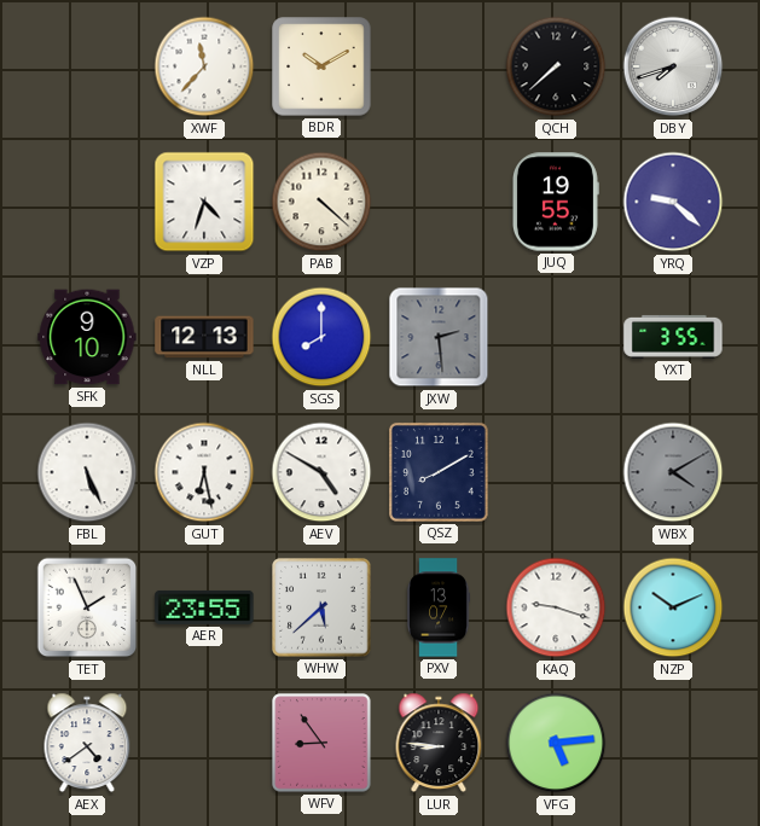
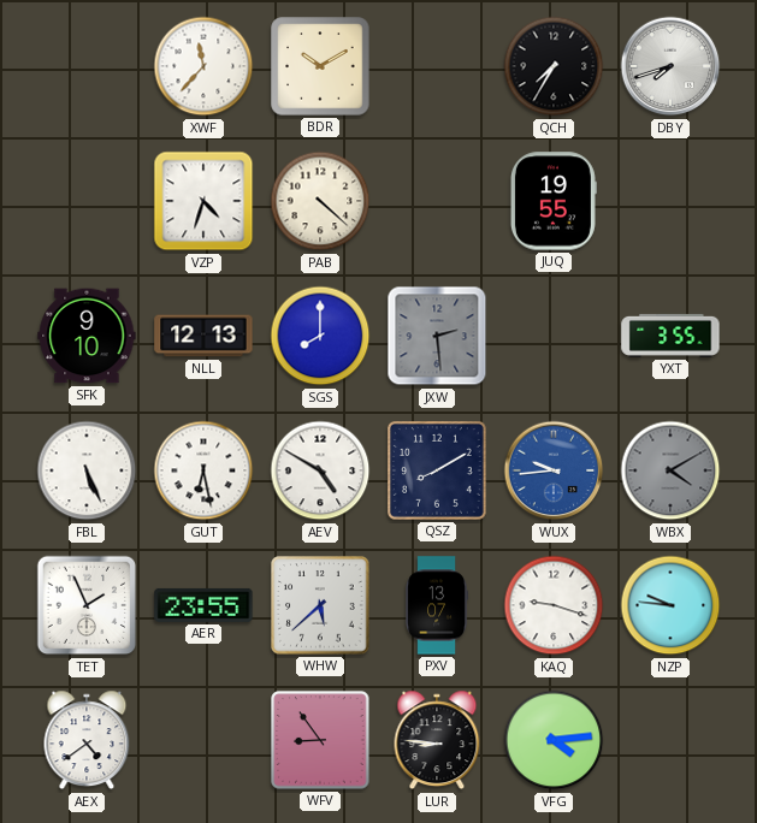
QCH: 7:38 -> 7:35 (554, 66)
YRQ: 9:22 -> none (673, 202)
WUX: none -> 9:44 (554, 470)
NZP: 10:11 -> 9:46 (670, 605)
VFG: 5:14 -> 4:14 (554, 740)
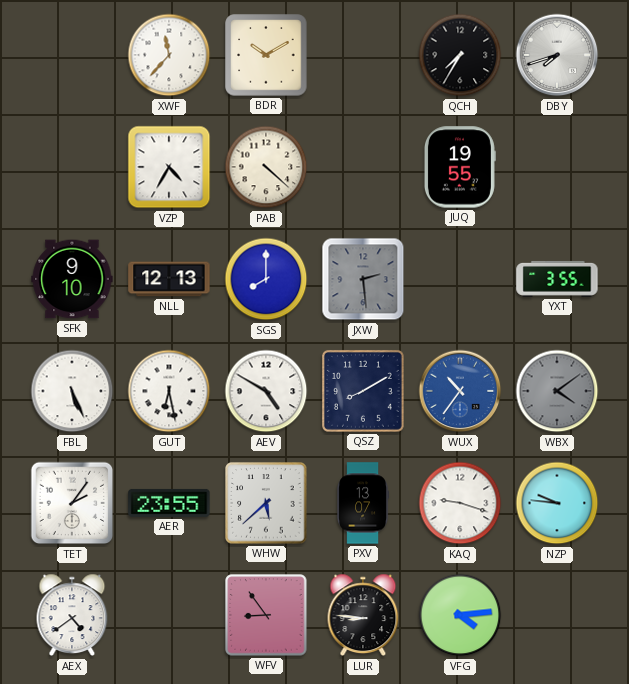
VZP: 4:33 -> 4:35 (169, 167)
WUX: 9:44 -> 10:36 (460, 391)
WBX: 4:10 -> 4:09 (557, 391)
TET: 1:56 -> 2:06 (72, 503)
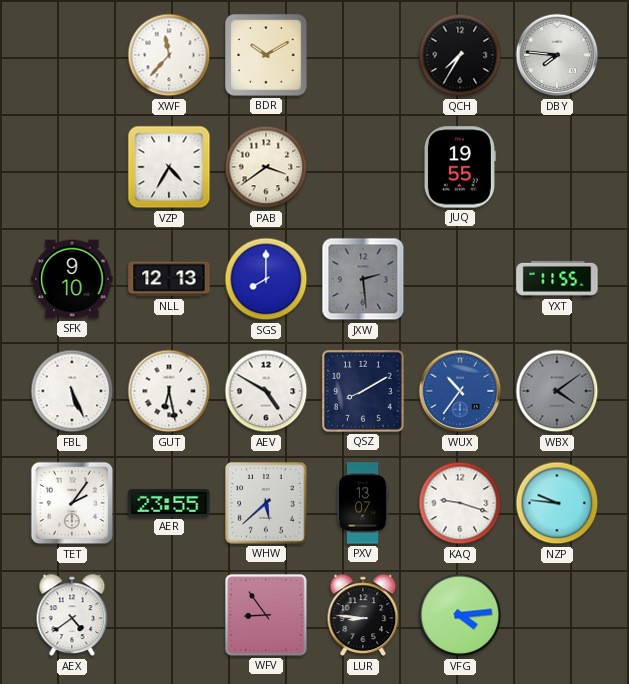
DBY: 7:42 -> 7:46 (557, 55)
PAB: 4:22 -> 3:39 (266, 167)
YXT: 3:55 -> 11:55 (557, 279)
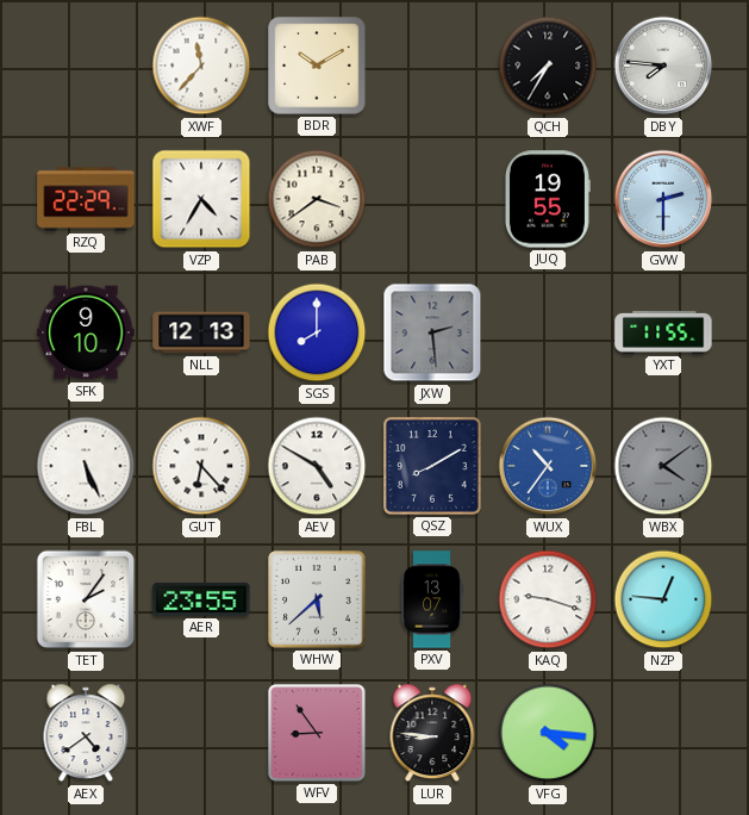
RZQ: none -> 22:29 (86, 199)
GVW: none -> 2:30 (663, 199)
GUT: 6:28 -> 6:23 (201, 466)
NZP: 9:46 -> 12:46 (663, 599)
VFG: 4:14 -> 4:16 (548, 733)
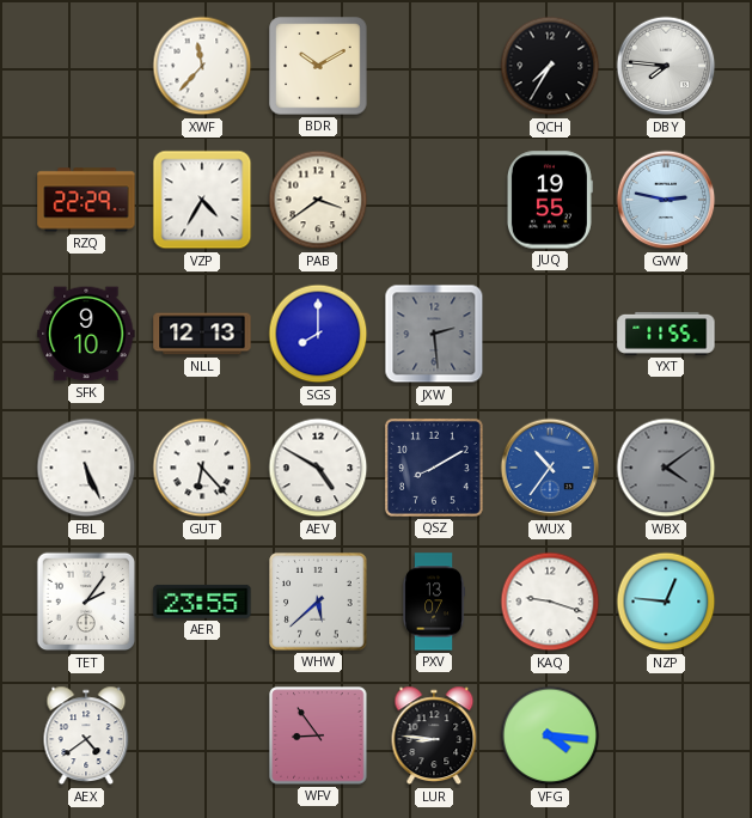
GVW: 2:30 -> 2:47 (666, 200)
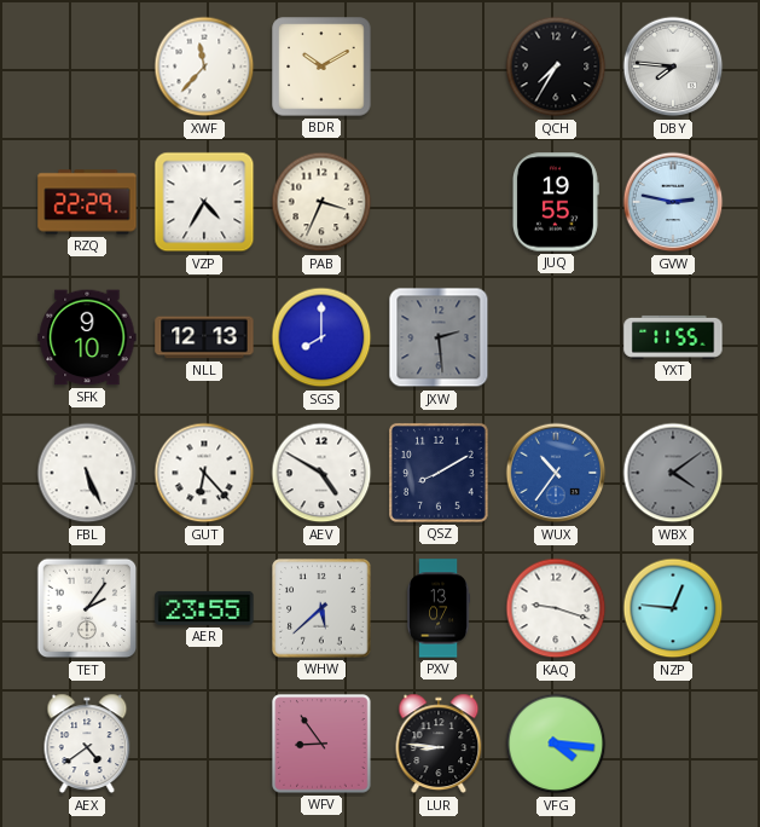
PAB: 3:39 -> 3:34 (321, 202)
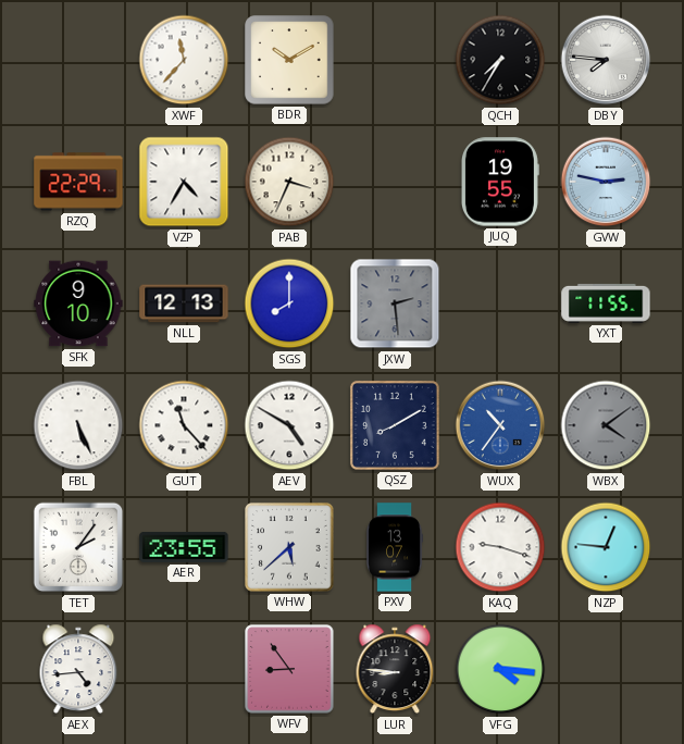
GUT: 6:23 -> 11:23 (184, 425)
AEX: 4:39 -> 4:44 (78, 669)
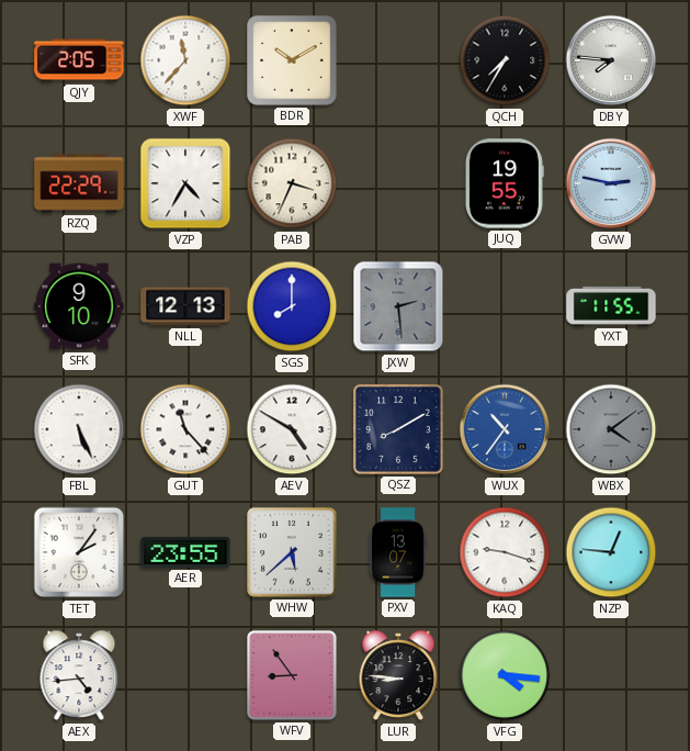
QJY: none -> 2:05 (79, 60)
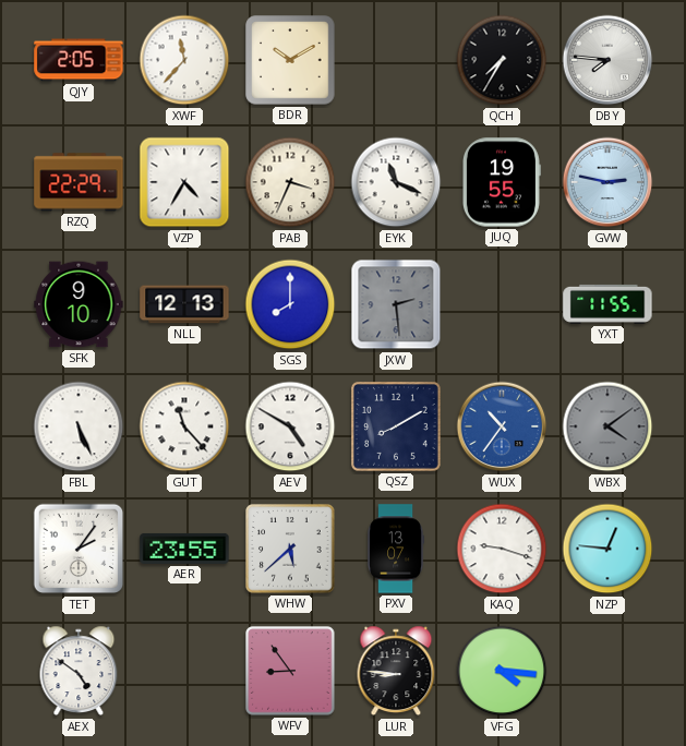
EYK: none -> 11:19 (396, 182)
AEX: 4:44 -> 4:51 (79, 671)
